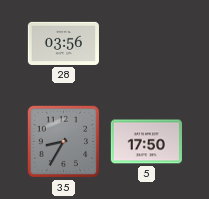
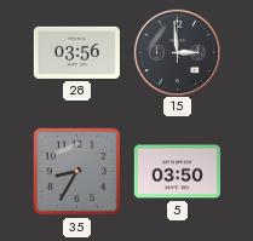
15: none -> 2:59 (177, 52)
5: 17:50 -> 03:50 (177, 172)
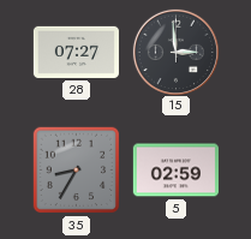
28: 03:56 -> 07:27 (76, 52)
5: 03:50 -> 02:59 (175, 171)
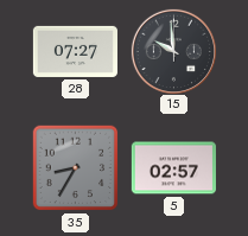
15: 2:59 -> 9:59 (173, 51)
5: 02:59 -> 02:57 (173, 168)
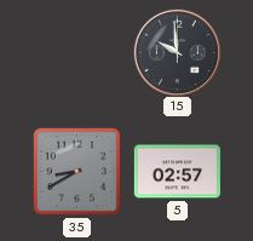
28: 07:27 -> none (75, 51)
35: 8:35 -> 8:40 (77, 172)
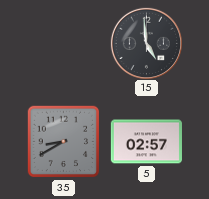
15: 9:59 -> 4:59 (146, 43)
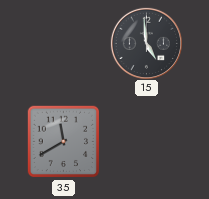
35: 8:40 -> 11:40 (64, 142)
5: 02:57 -> none (146, 142)
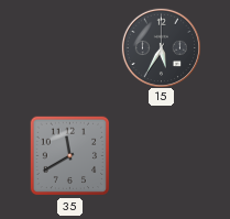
15: 4:59 -> 5:35 (161, 47)
